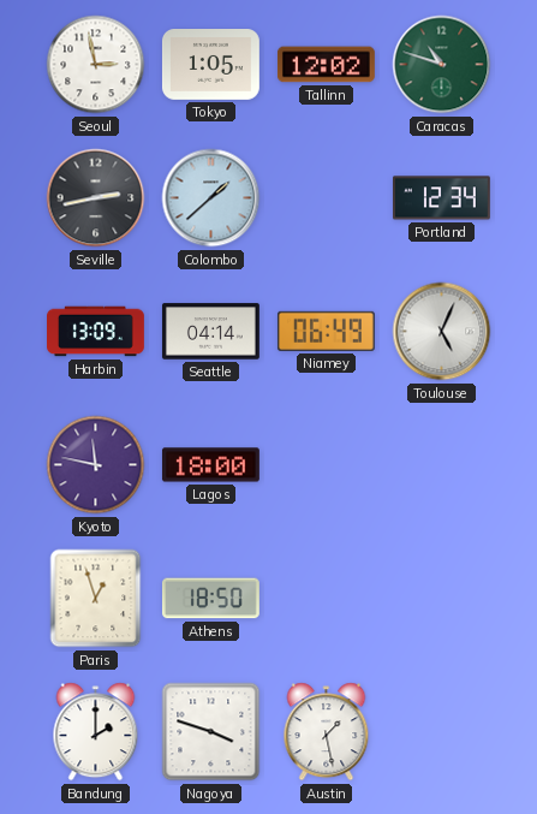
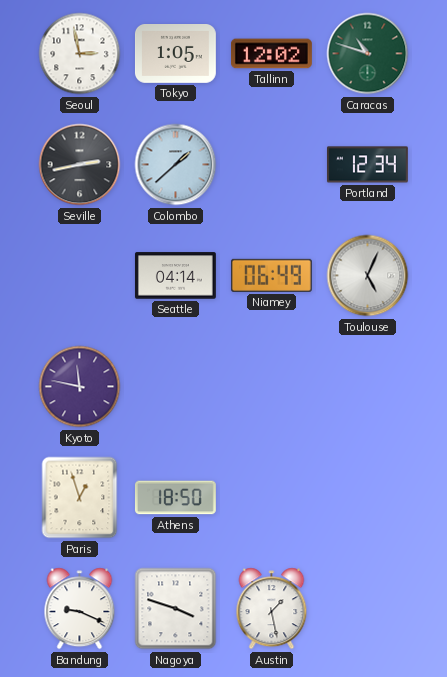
Harbin: 13:09 -> none (96, 332)
Lagos: 18:00 -> none (210, 465)
Bandung: 2:00 -> 9:19 (80, 609)
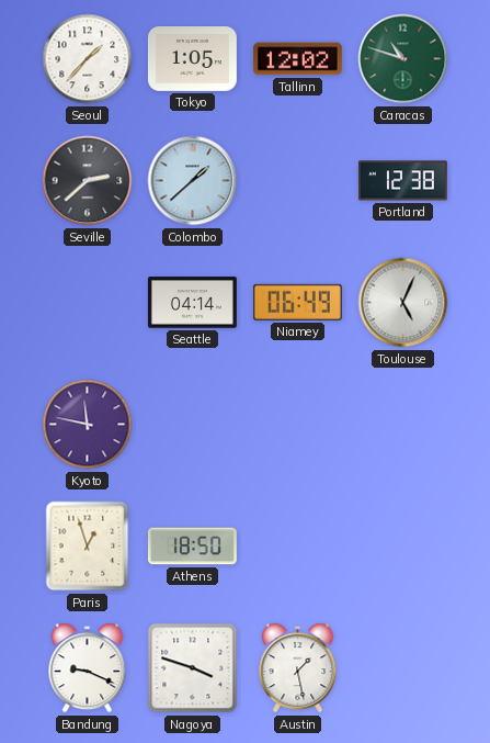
Seoul: 2:58 -> 1:37 (88, 59)
Seville: 2:43 -> 2:38 (88, 181)
Portland: 12:34 -> 12:38 (402, 181)
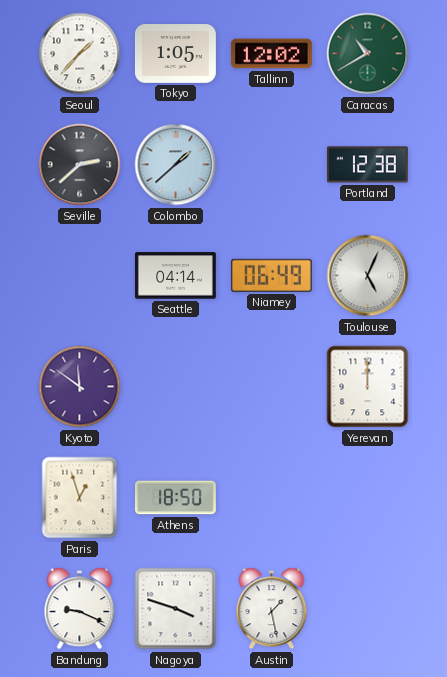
Caracas: 10:48 -> 10:40 (368, 54)
Kyoto: 11:47 -> 11:51 (80, 387)
Yerevan: none -> 12:00 (368, 387)
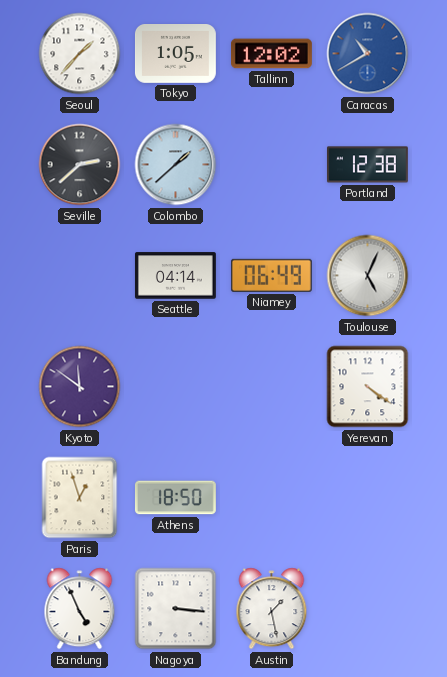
Caracas dial: green -> blue (368, 54)
Yerevan: 12:00 -> 4:21 (368, 387)
Bandung: 9:19 -> 4:56 (80, 609)
Nagoya: 3:48 -> 3:16 (176, 609)
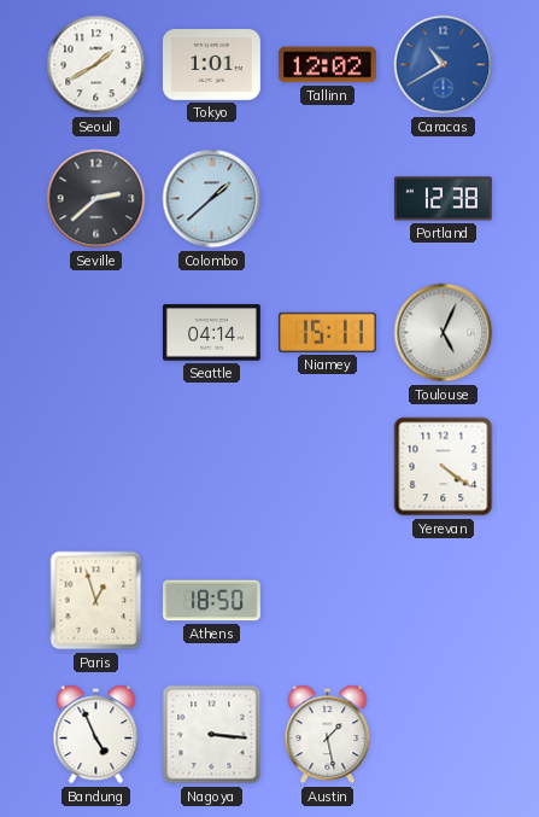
Seoul: 1:37 -> 1:40 (96, 65)
Tokyo: 1:05 -> 1:01 (211, 65)
Niamey: 06:49 -> 15:11 (327, 332)
Kyoto: 11:51 -> none (80, 387)
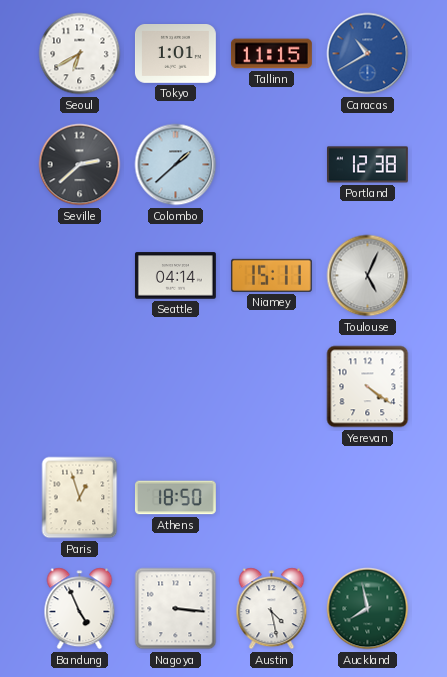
Seoul: 1:40 -> 6:40 (80, 54)
Tallinn: 12:02 -> 11:15 (271, 54)
Austin: 1:28 -> 4:28 (272, 609)
Auckland: none -> 7:58 (368, 609)
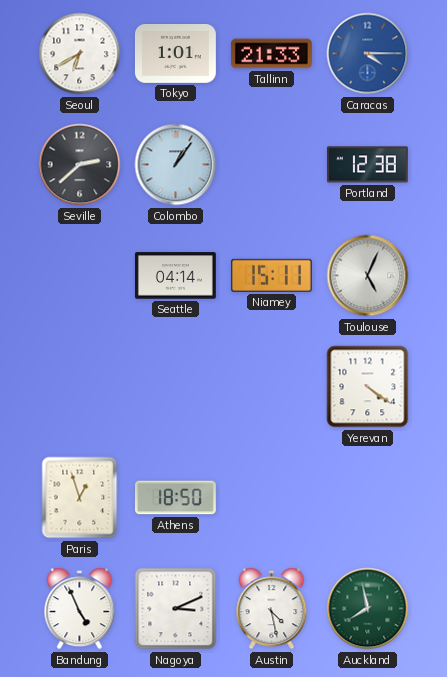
Tallinn: 11:15 -> 21:33 (271, 54)
Caracas: 10:40 -> 4:15 (368, 54)
Colombo: 1:38 -> 1:06 (176, 165)
Nagoya: 3:16 -> 3:11 (176, 609)
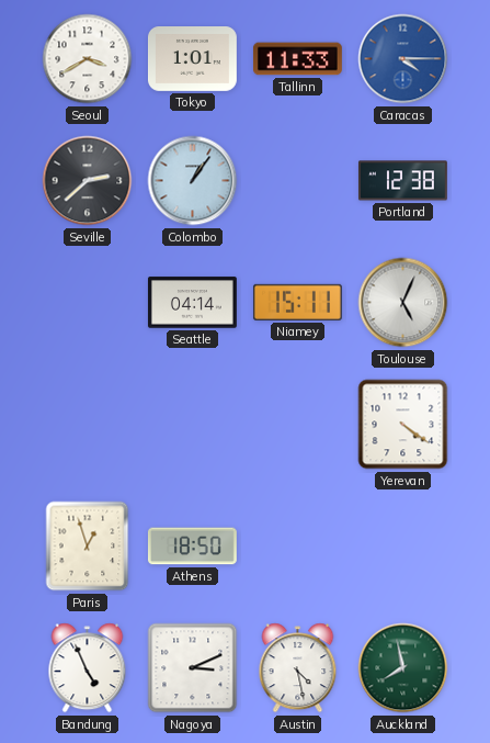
Seoul: 6:40 -> 3:40 (88, 59)
Tallinn: 21:33 -> 11:33 (297, 59)
